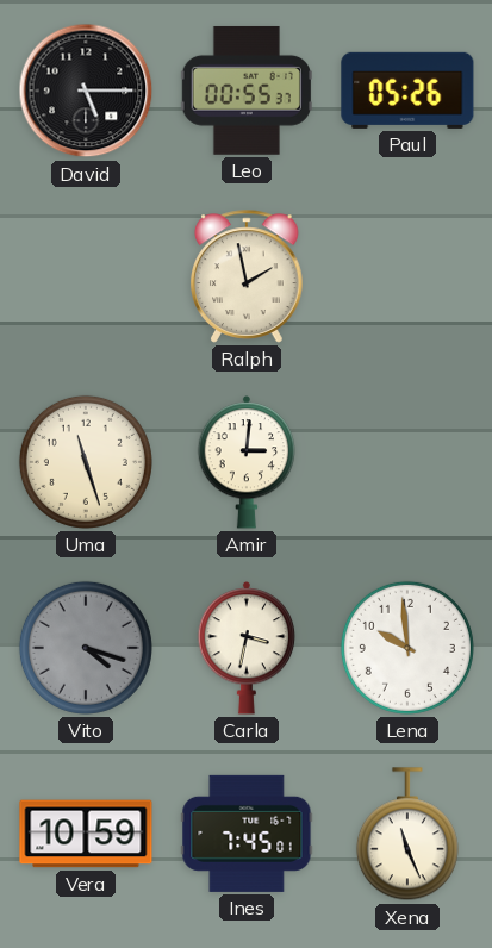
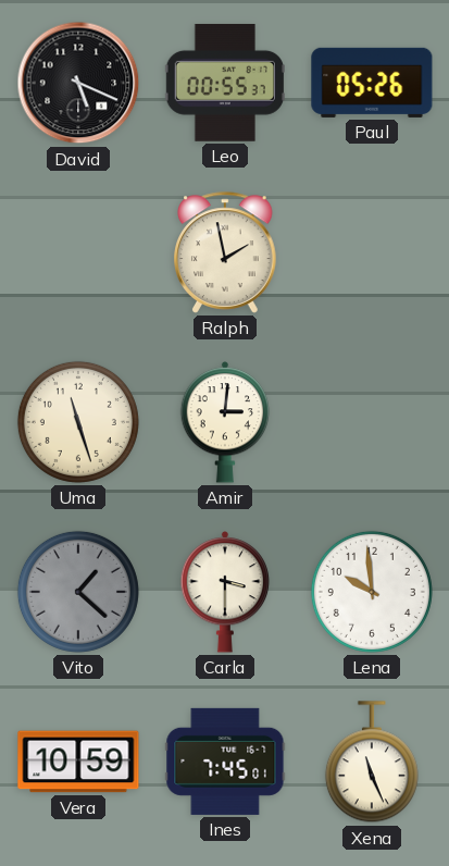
David: 5:15 -> 5:19 (78, 83)
Vito: 4:18 -> 1:22 (78, 592)
Carla: 3:32 -> 3:30 (225, 592)
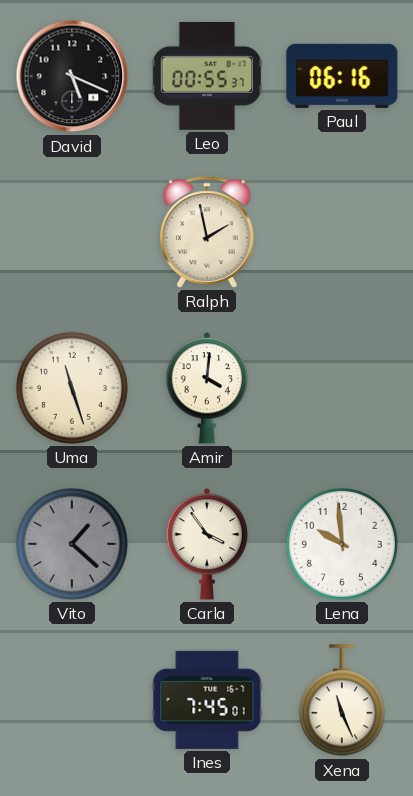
Paul: 05:26 -> 06:16 (342, 76)
Amir: 3:01 -> 4:01 (207, 388)
Carla: 3:30 -> 3:54 (207, 544)
Vera: 10:59 -> none (78, 762)
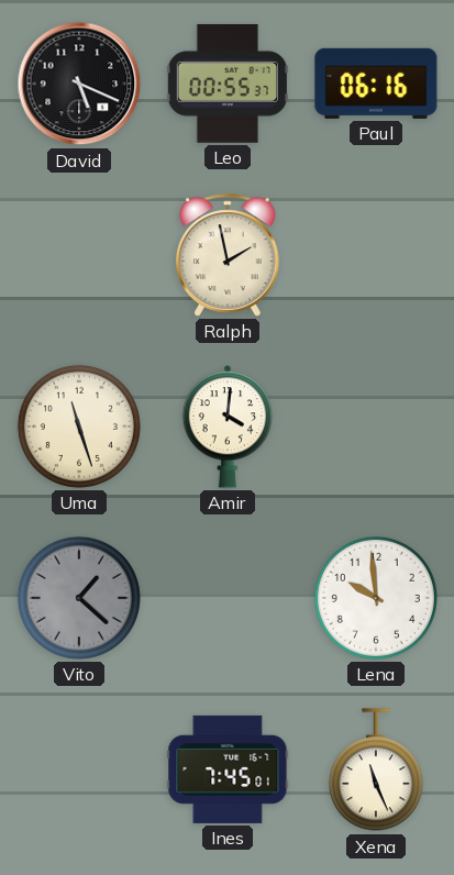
Carla: 3:54 -> none (207, 544)
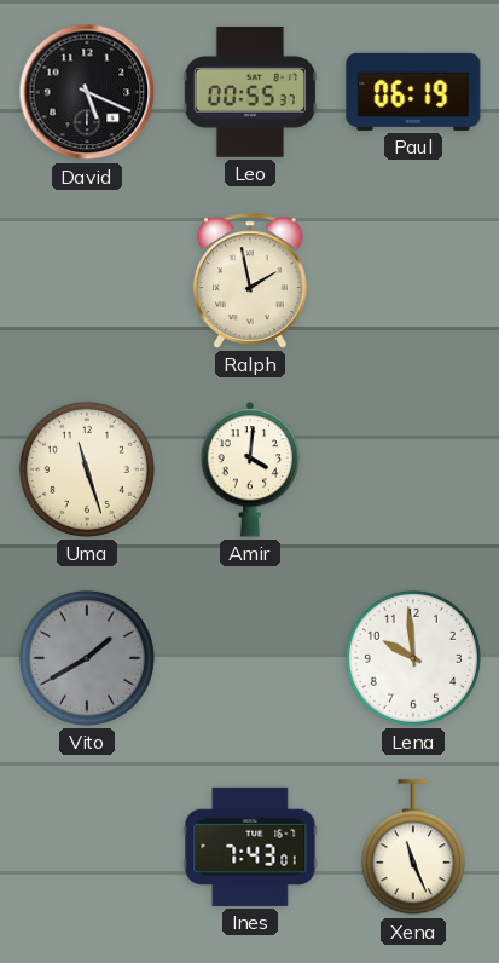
Paul: 06:16 -> 06:19 (413, 92)
Vito: 1:22 -> 1:40 (87, 658)
Ines: 7:45 -> 7:43 (250, 847)
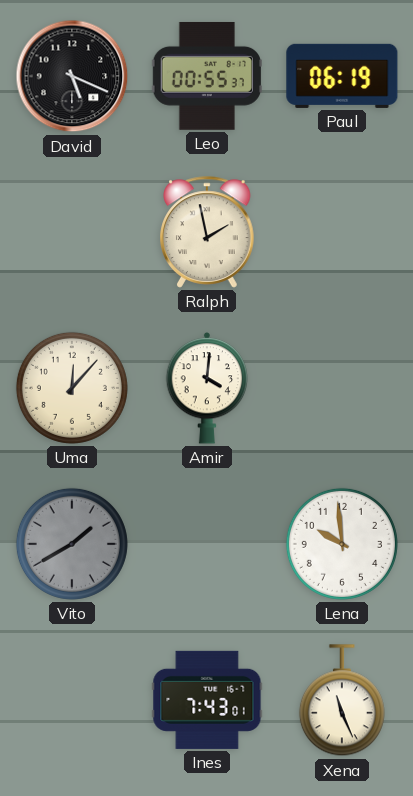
Uma: 11:27 -> 12:07 (72, 388)
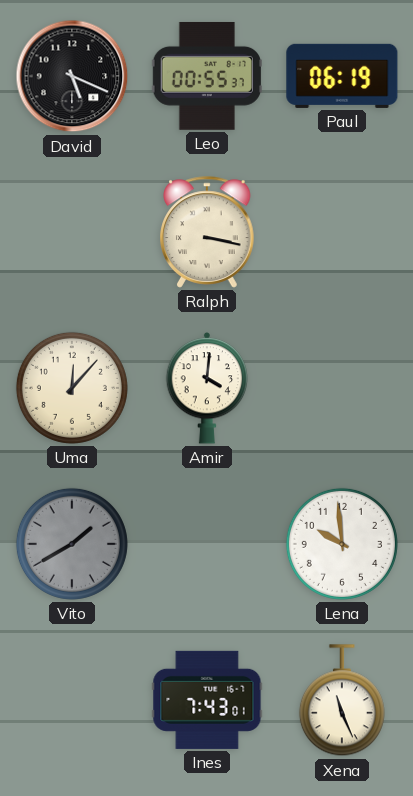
Ralph: 1:58 -> 3:17 (207, 232)
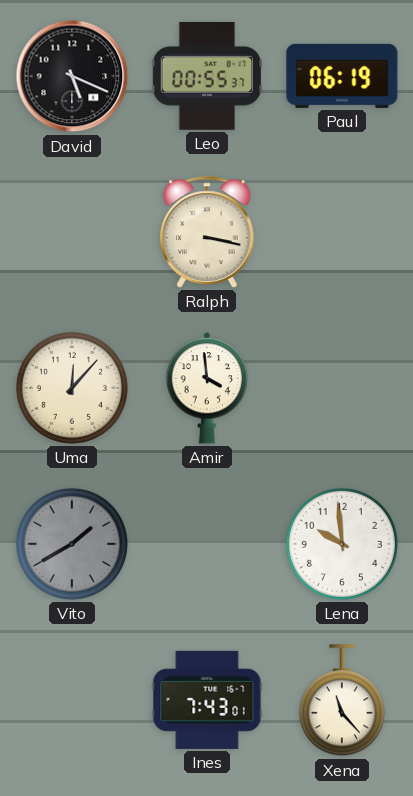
Amir: 4:01 -> 3:59 (207, 388)
Xena: 11:26 -> 11:23 (342, 701)
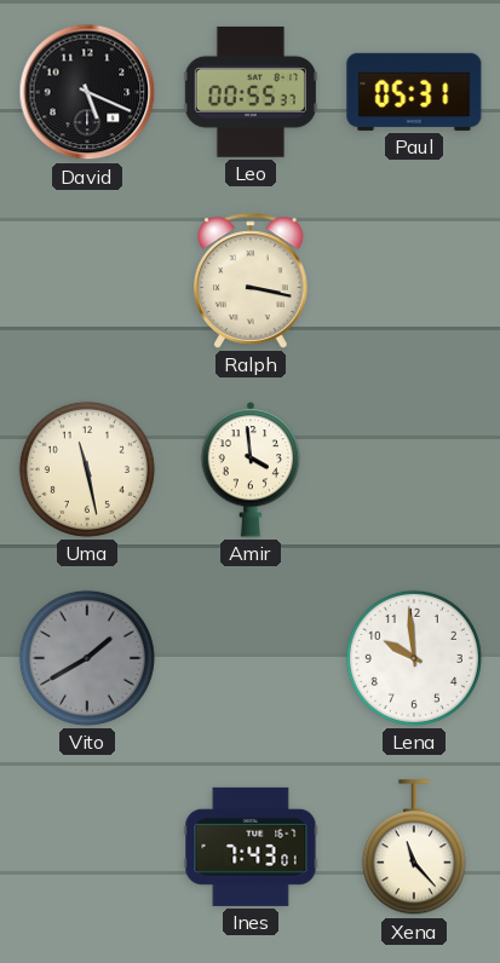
Paul: 06:19 -> 05:31 (414, 92)
Uma: 12:07 -> 11:28 (87, 469)
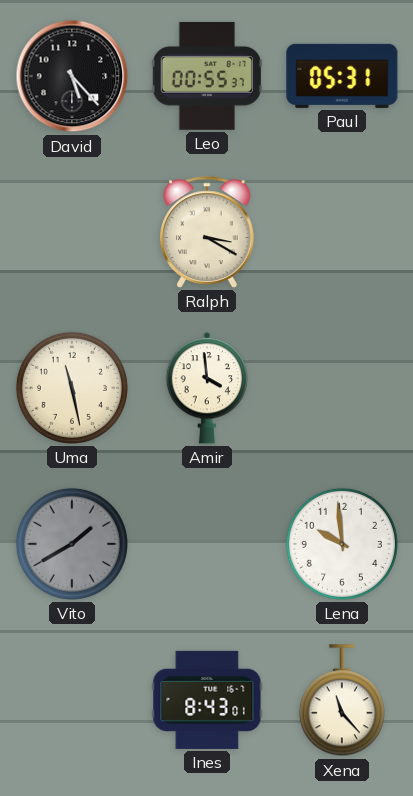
David: 5:19 -> 5:23 (72, 76)
Ralph: 3:17 -> 3:20 (207, 232)
Ines: 7:43 -> 8:43 (207, 700)
